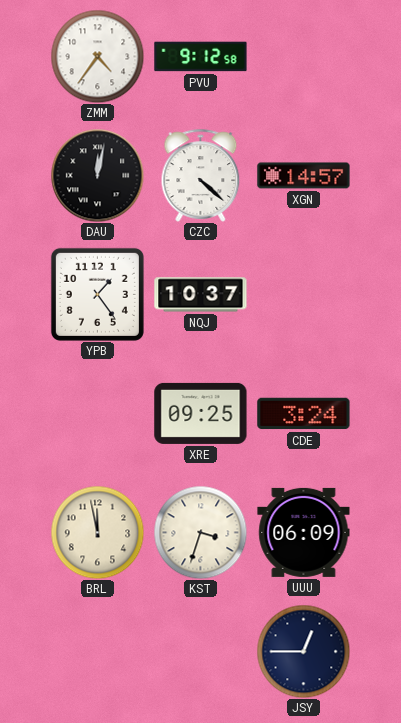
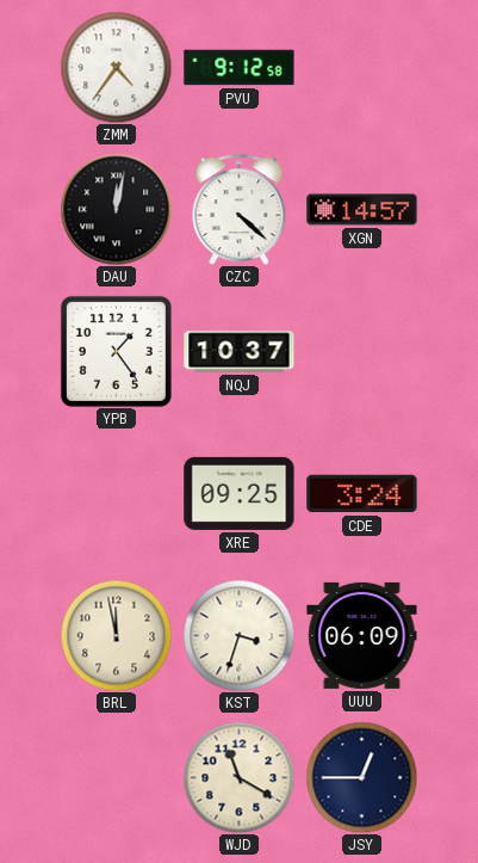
WJD: none -> 11:20 (238, 777)
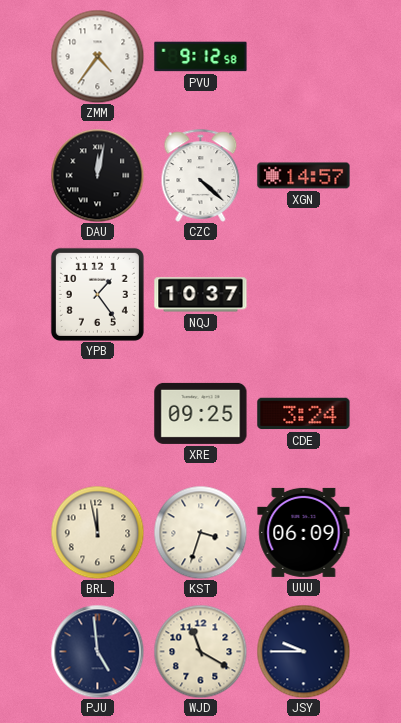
PJU: none -> 4:59 (97, 651)
JSY: 12:45 -> 9:45 (303, 651)
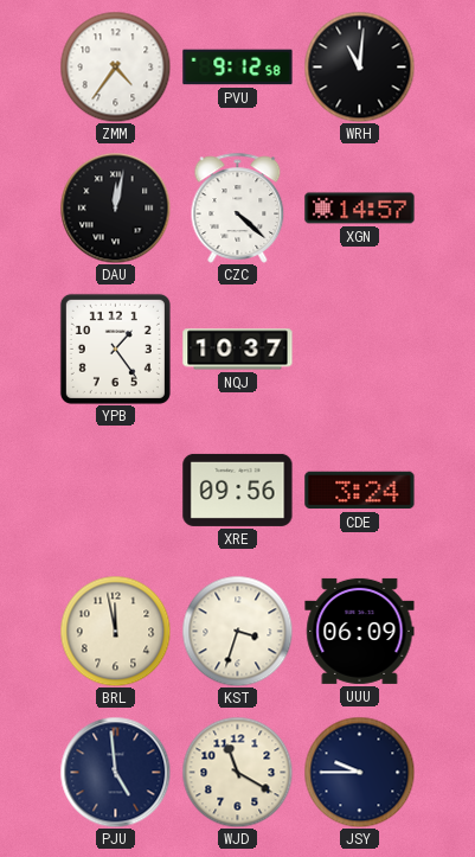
WRH: none -> 11:01 (359, 66)
XRE: 09:25 -> 09:56 (238, 490)
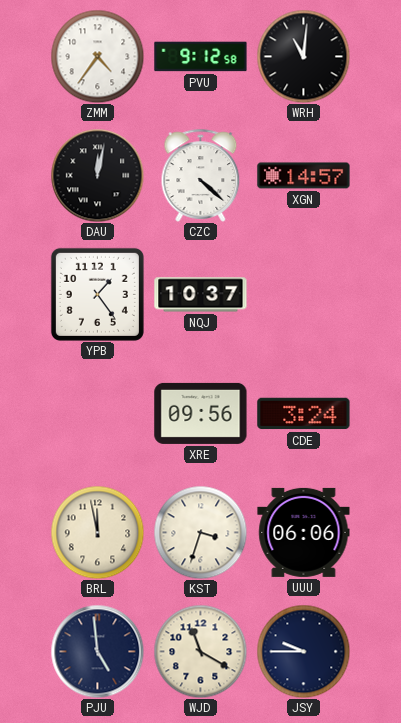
UUU: 06:09 -> 06:06 (304, 532)
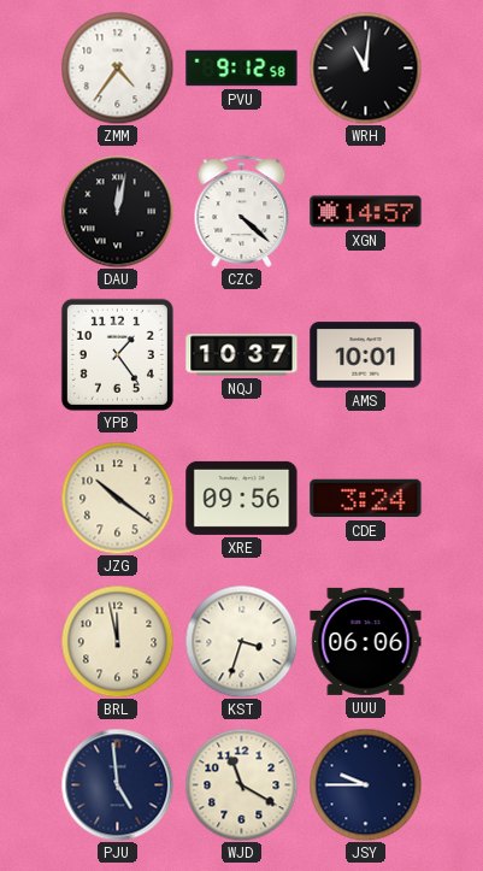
AMS: none -> 10:01 (366, 355)
JZG: none -> 10:21 (117, 498)
